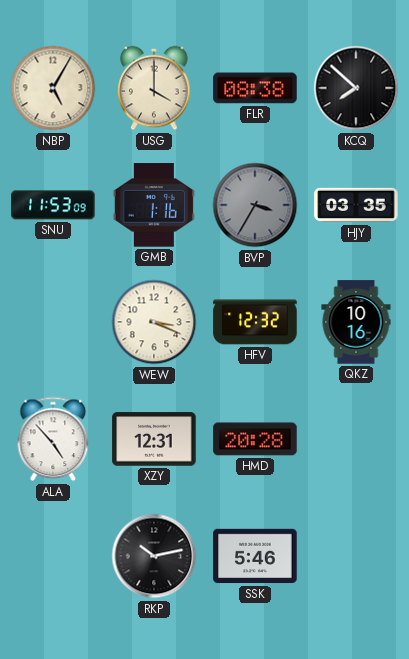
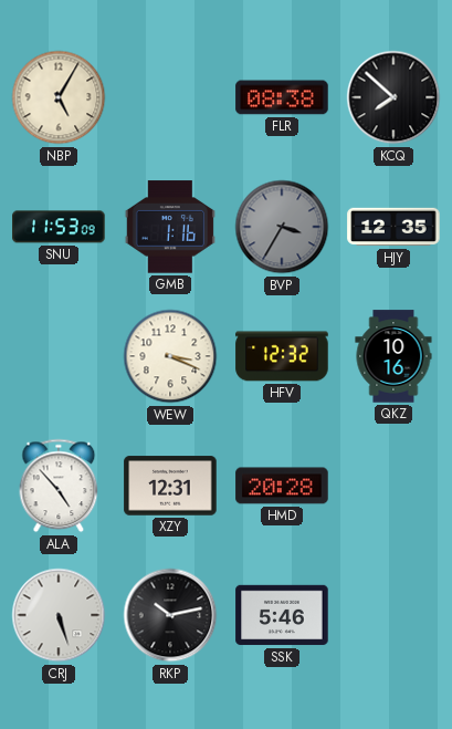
USG: 4:00 -> none (154, 88)
HJY: 03:35 -> 12:35 (393, 227)
CRJ: none -> 5:27 (59, 615)
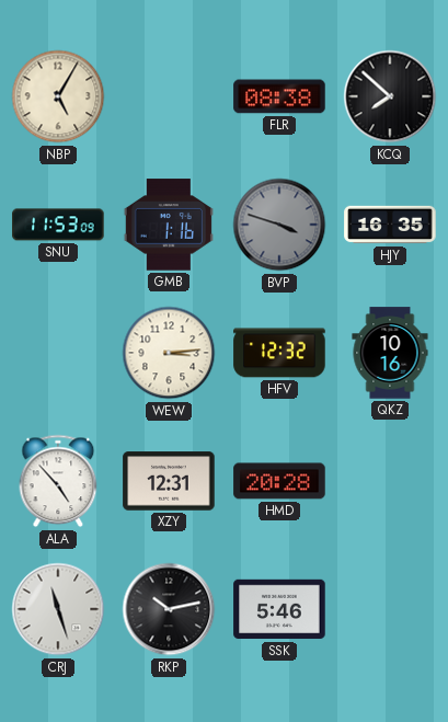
BVP: 3:35 -> 3:48 (279, 225)
HJY: 12:35 -> 16:35 (390, 225)
WEW: 3:19 -> 3:14 (169, 353)
CRJ: 5:27 -> 11:27 (58, 609)
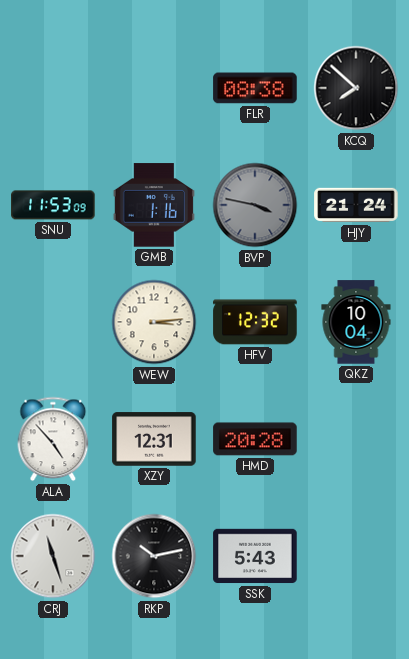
NBP: 5:05 -> none (58, 96)
BVP: 3:48 -> 3:47 (255, 205)
HJY: 16:35 -> 21:24 (356, 205)
QKZ: 10:16 -> 10:04 (356, 322)
SSK: 5:46 -> 5:43 (255, 556)
